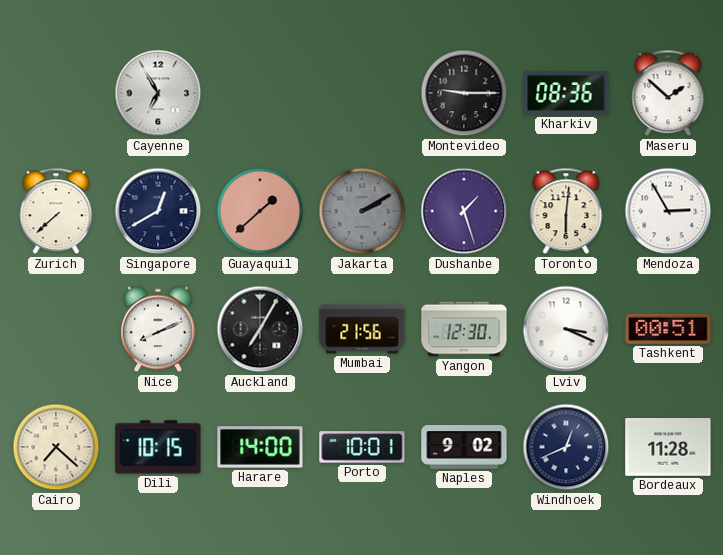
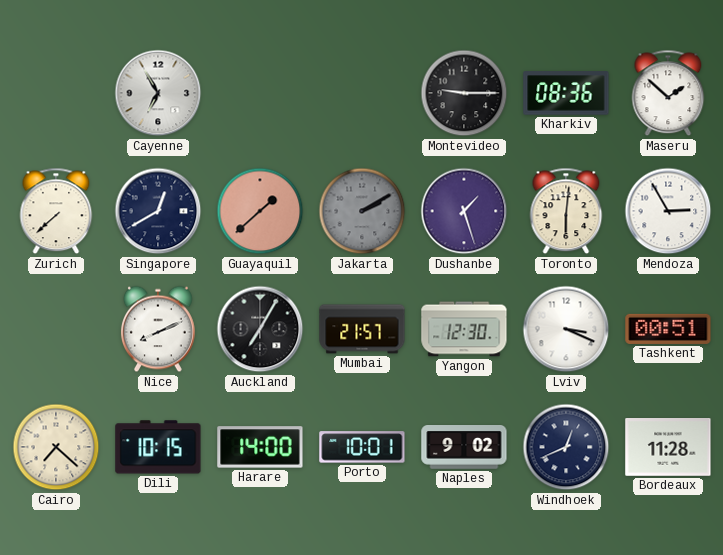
Mumbai: 21:56 -> 21:57 (362, 329)
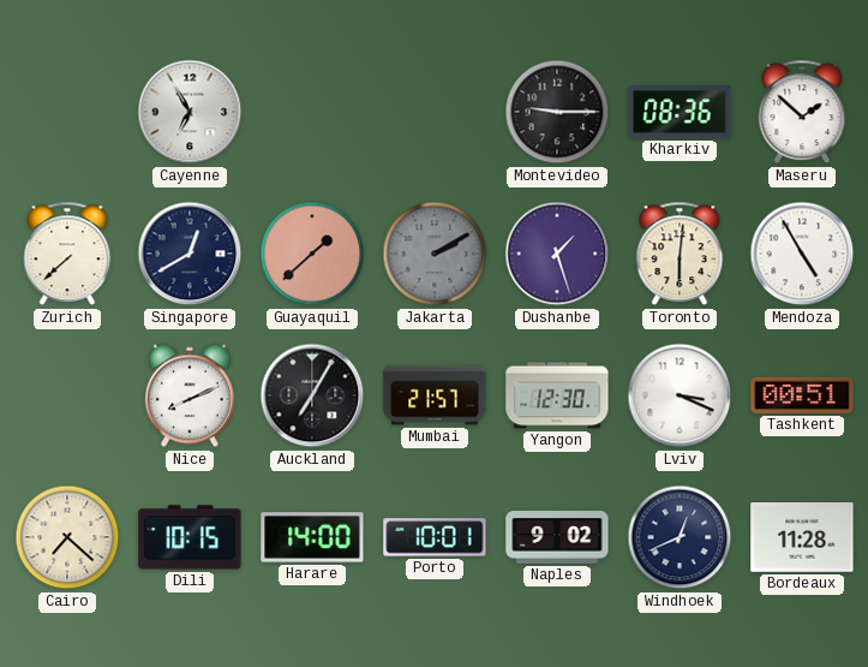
Mendoza: 2:55 -> 4:55 (802, 254)
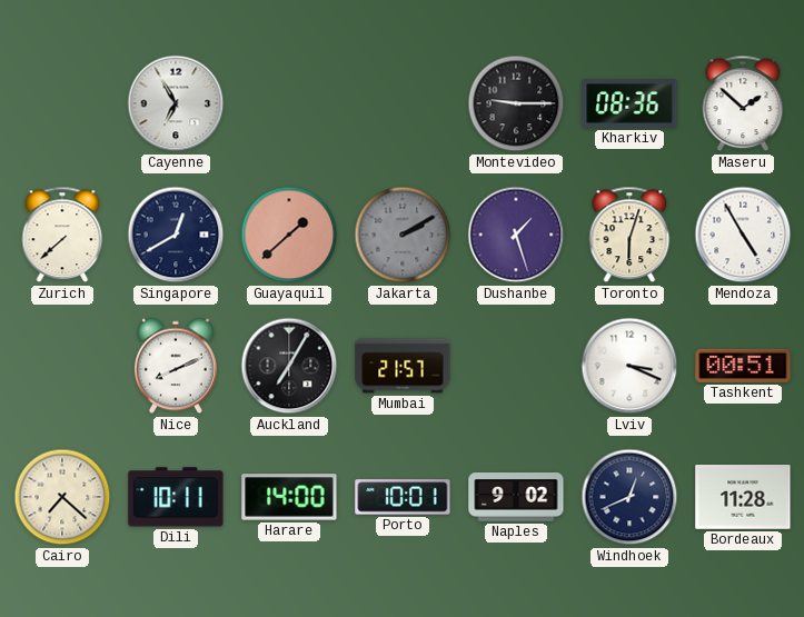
Toronto: 6:01 -> 6:03 (629, 235)
Yangon: 12:30 -> none (557, 395)
Dili: 10:15 -> 10:11 (176, 497)
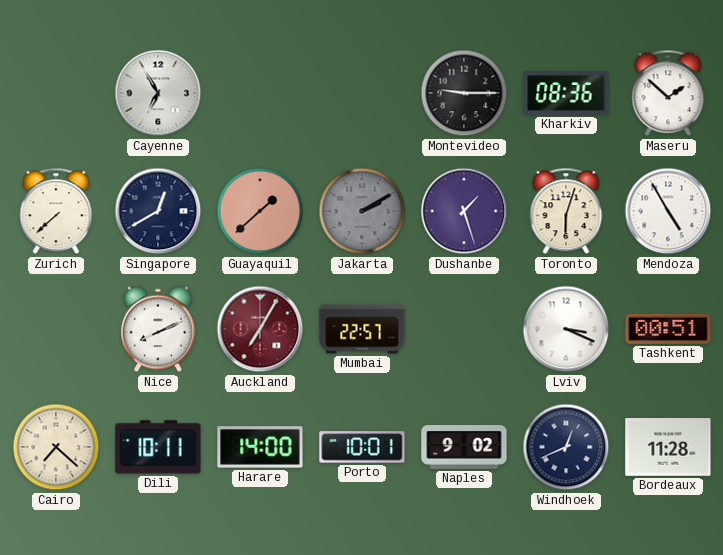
Auckland dial: black -> burgundy (260, 329)
Mumbai: 21:57 -> 22:57 (362, 329)
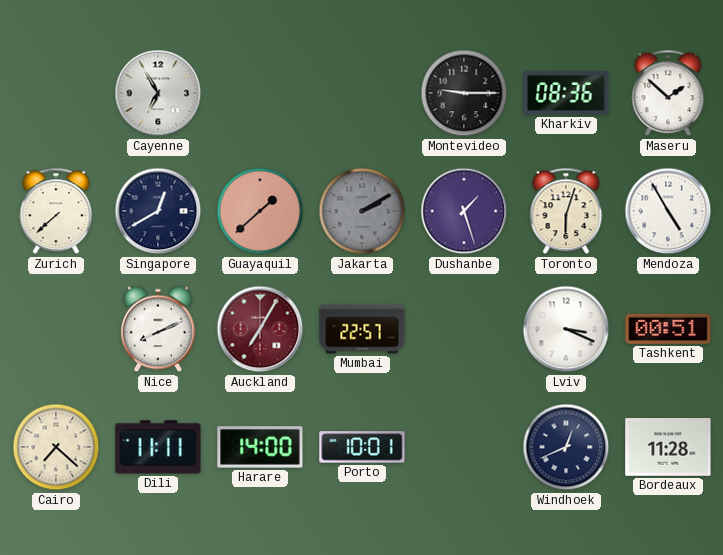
Dili: 10:11 -> 11:11 (158, 447)
Naples: 9:02 -> none (464, 448)
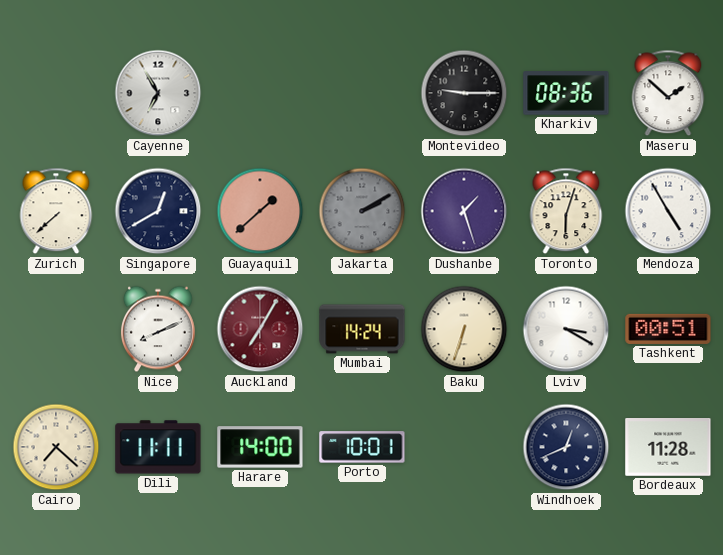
Mumbai: 22:57 -> 14:24 (362, 329)
Baku: none -> 6:33 (464, 329)
Lviv: 3:19 -> 3:20 (566, 329)
